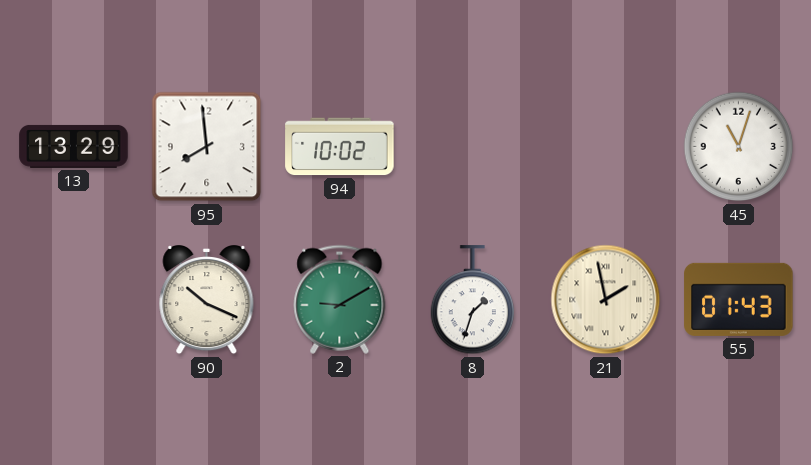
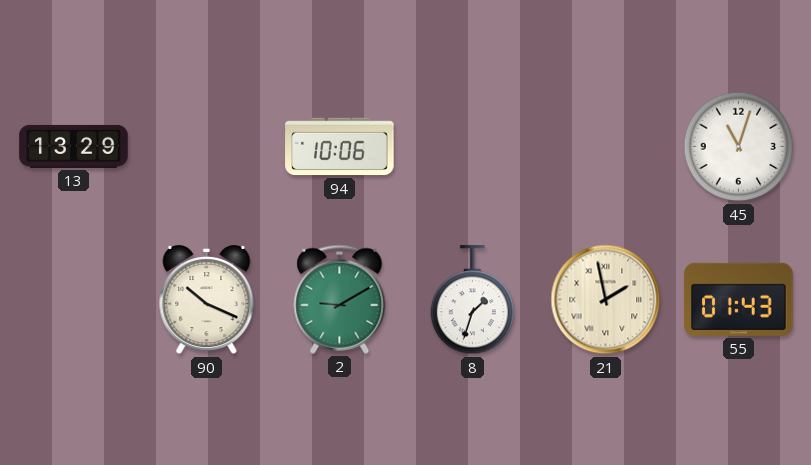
95: 7:59 -> none (207, 147)
94: 10:02 -> 10:06 (340, 147)
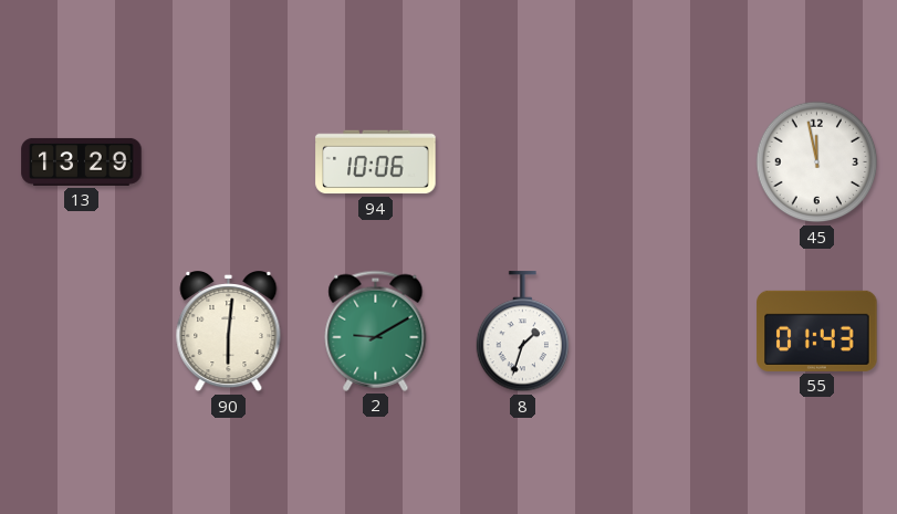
45: 11:03 -> 11:58 (817, 162)
90: 10:19 -> 6:01 (229, 333)
21: 1:58 -> none (606, 300)
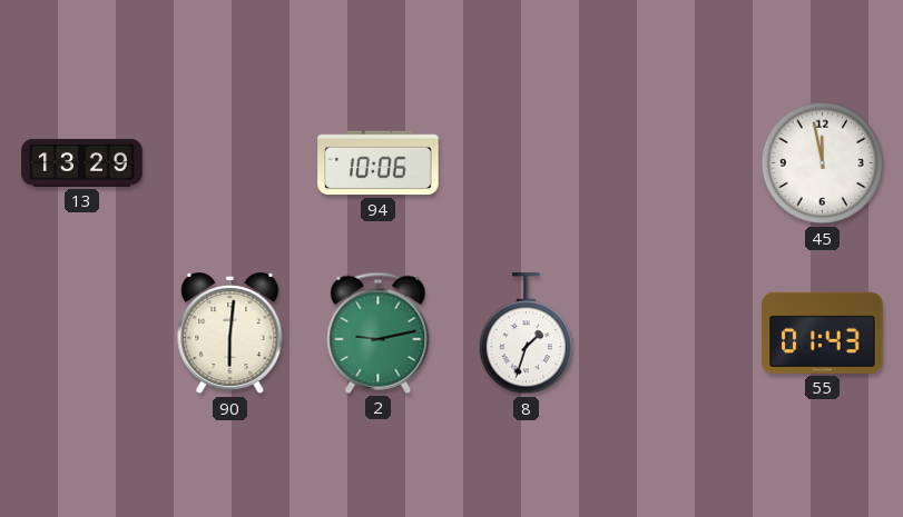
2: 9:10 -> 9:13 (379, 332)
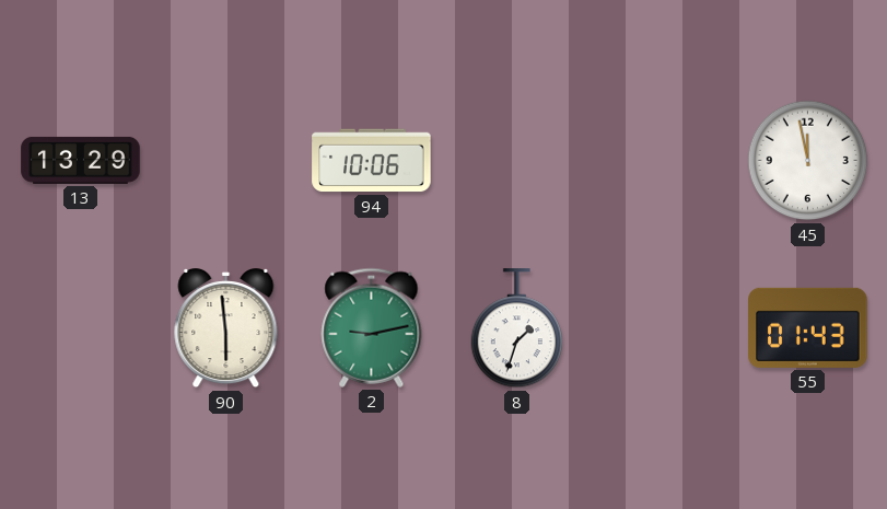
90: 6:01 -> 5:59 (226, 329)
